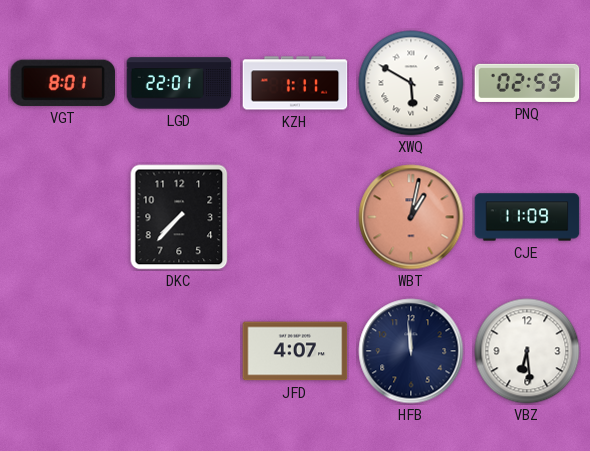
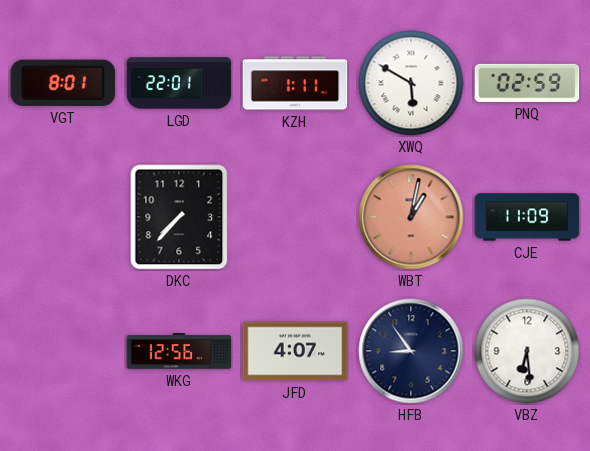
WKG: none -> 12:56 (179, 351)
HFB: 11:59 -> 8:54 (411, 351)
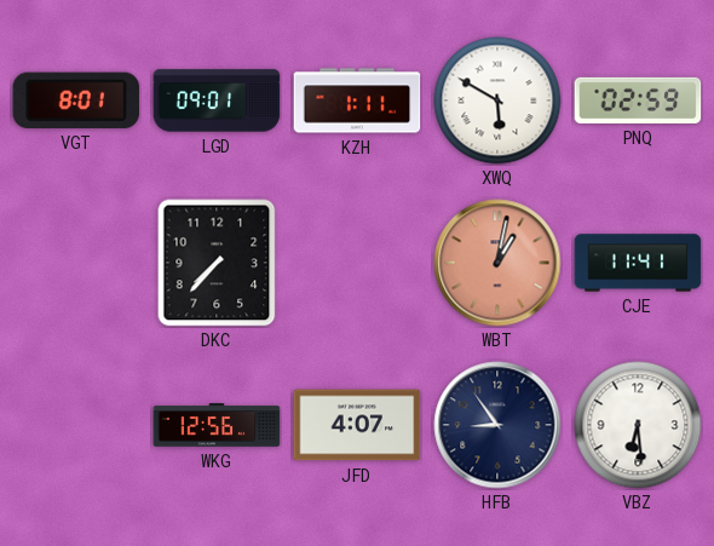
LGD: 22:01 -> 09:01 (217, 100)
CJE: 11:09 -> 11:41 (638, 263)
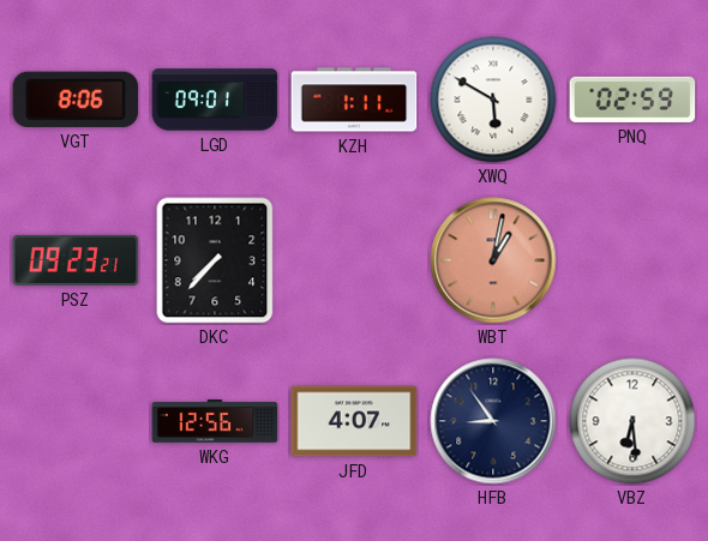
VGT: 8:01 -> 8:06 (76, 100)
PSZ: none -> 09:23 (76, 260)
CJE: 11:41 -> none (638, 263)
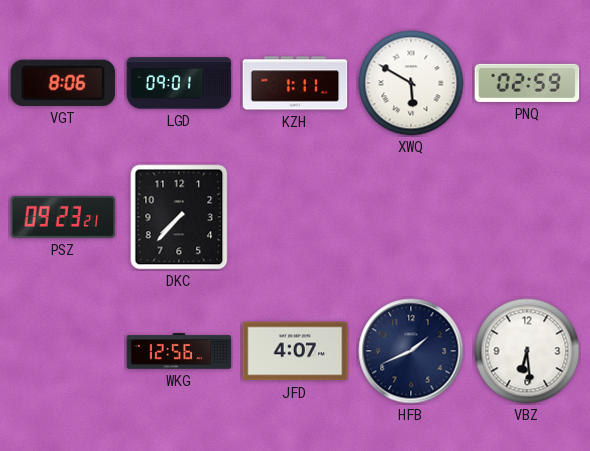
WBT: 1:02 -> none (493, 260)
HFB: 8:54 -> 1:41 (411, 351)
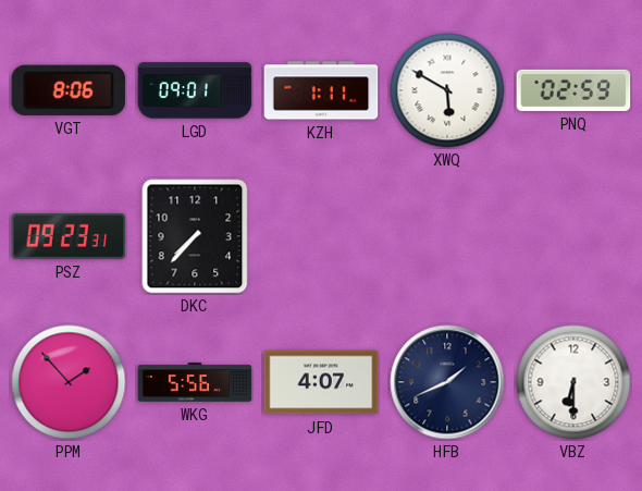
PSZ: 09:23:21 -> 09:23:31 (69, 236)
PPM: none -> 1:53 (69, 382)
WKG: 12:56 -> 5:56 (195, 382)
VBZ: 6:29 -> 6:30 (573, 382)
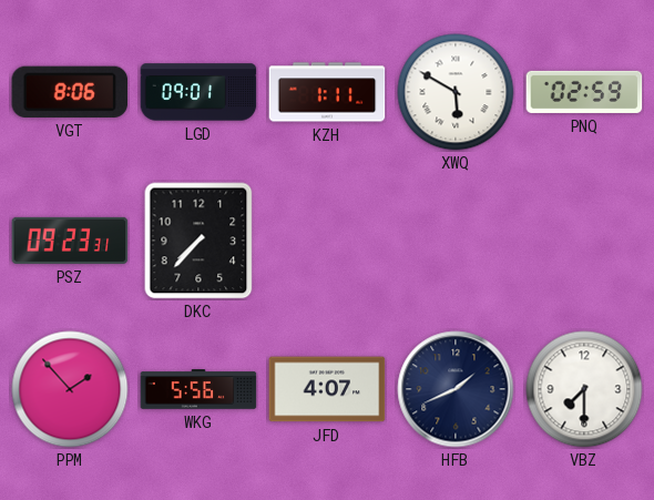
VBZ: 6:30 -> 7:30 (584, 389)
